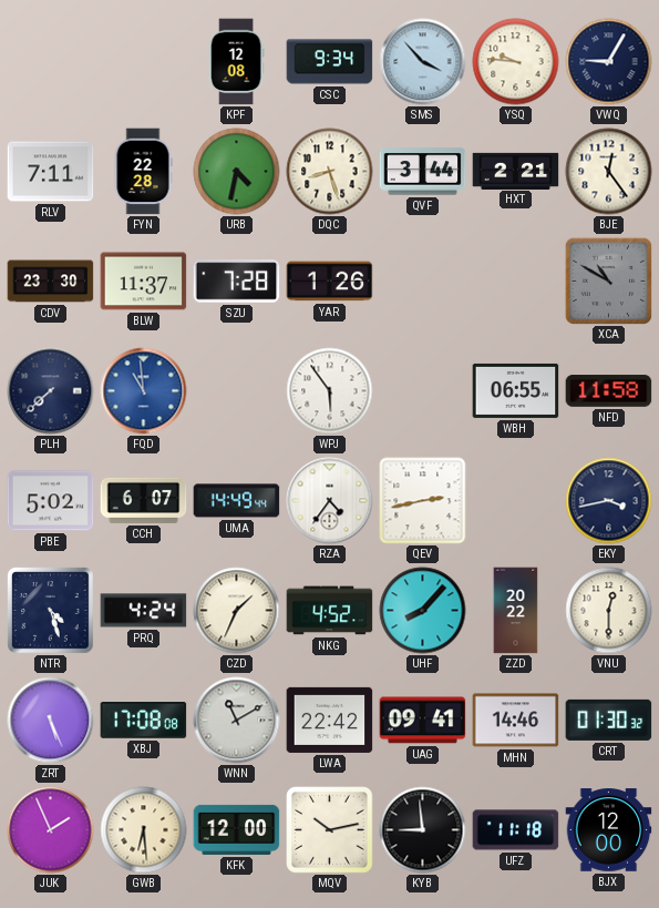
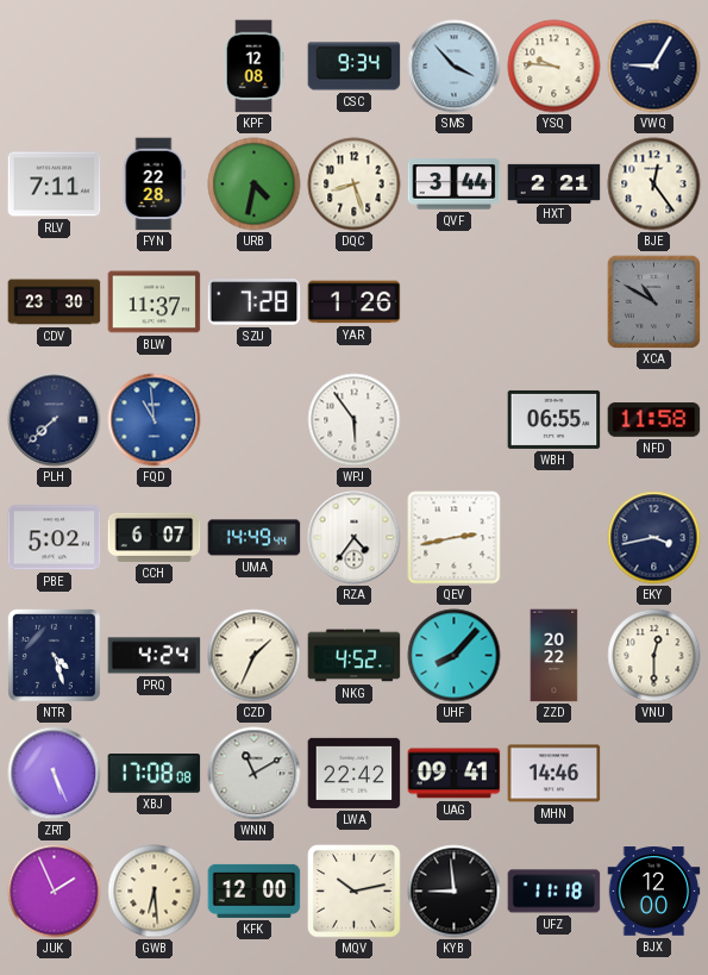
CRT: 01:30 -> none (609, 720)
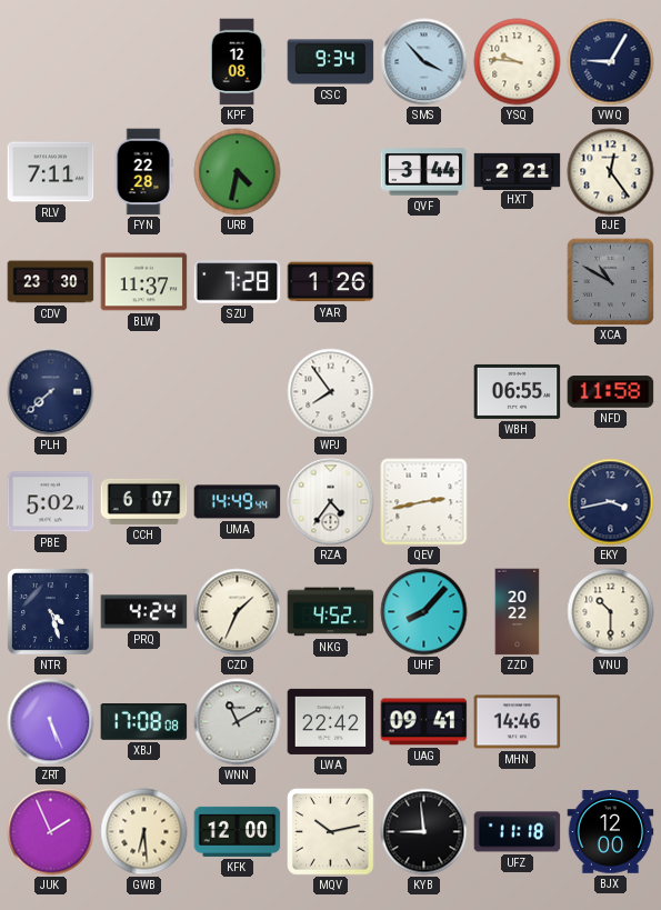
DQC: 8:27 -> none (355, 185)
FQD: 10:59 -> none (155, 420)
WPJ: 5:54 -> 7:54 (331, 392)
VNU: 12:30 -> 10:30 (611, 612)
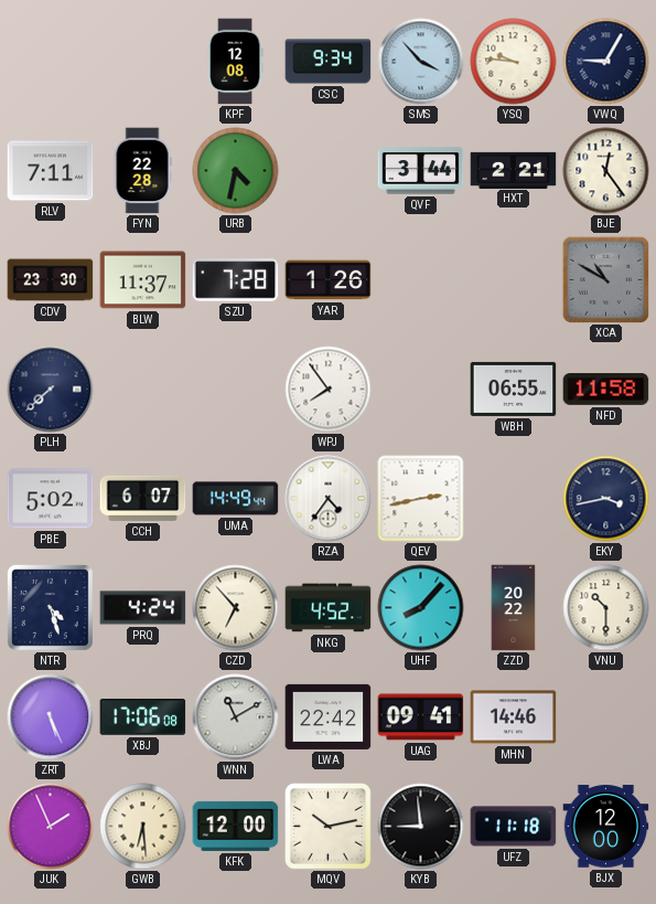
CZD: 1:34 -> 6:53 (236, 608)
XBJ: 17:08 -> 17:06 (143, 717)
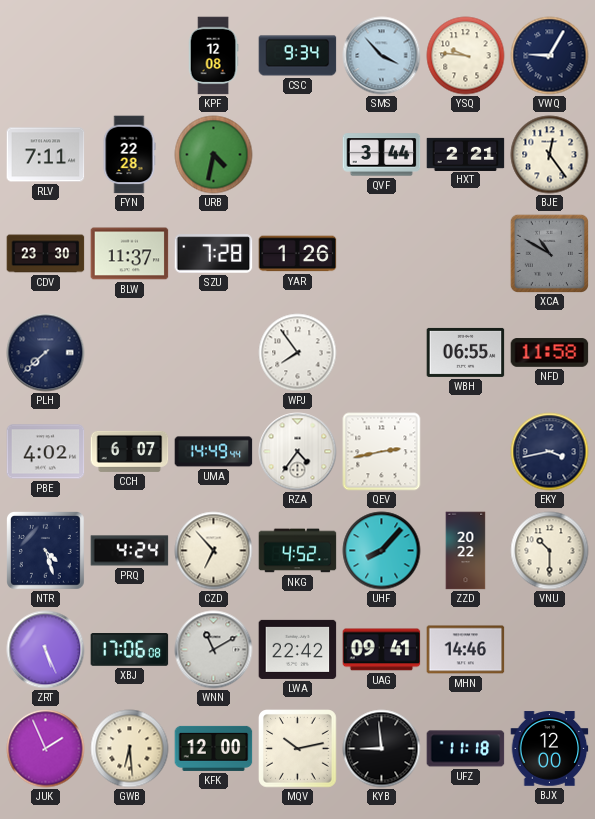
PBE: 5:02 -> 4:02 (46, 452)
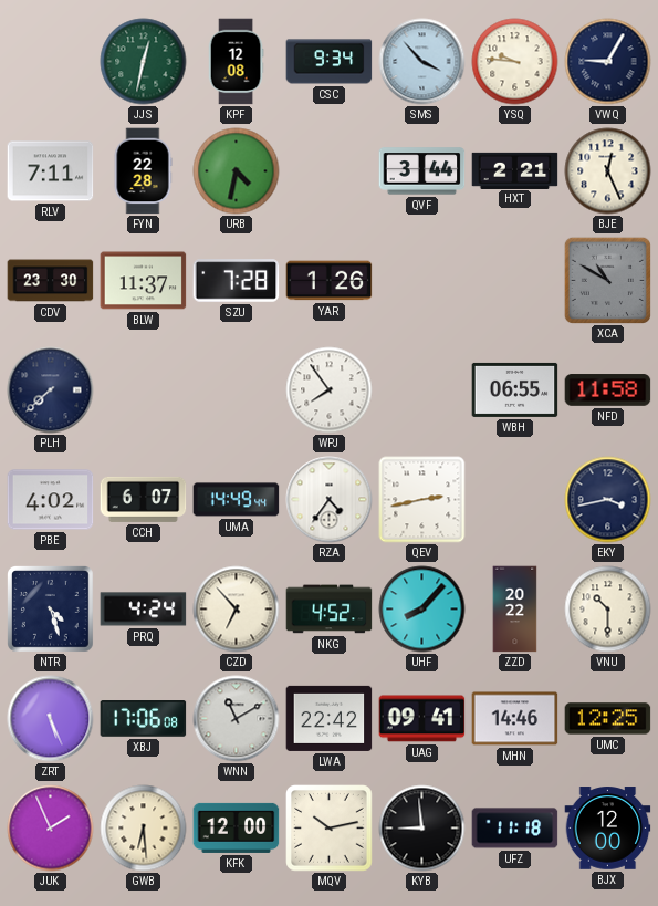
JJS: none -> 12:32 (144, 62)
BJE: 12:24 -> 12:26 (608, 171)
UMC: none -> 12:25 (608, 719)
